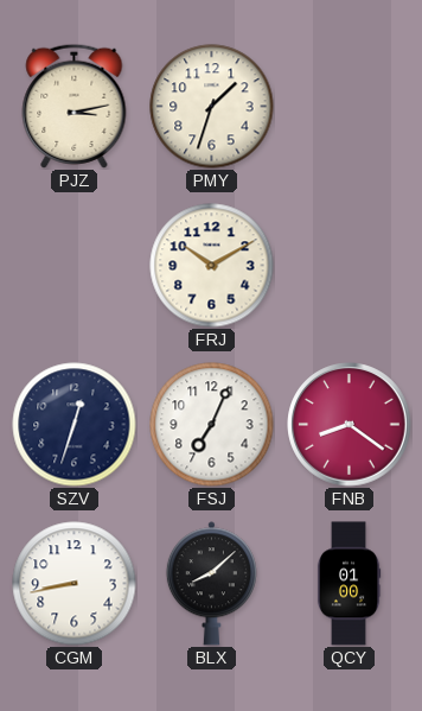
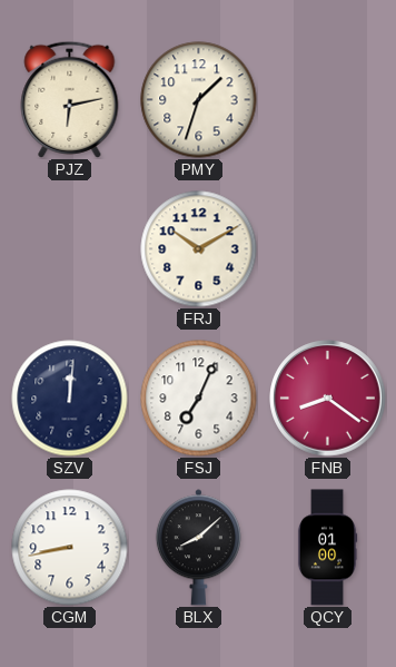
PJZ: 3:13 -> 6:13 (70, 99)
SZV: 12:33 -> 12:01 (70, 399)
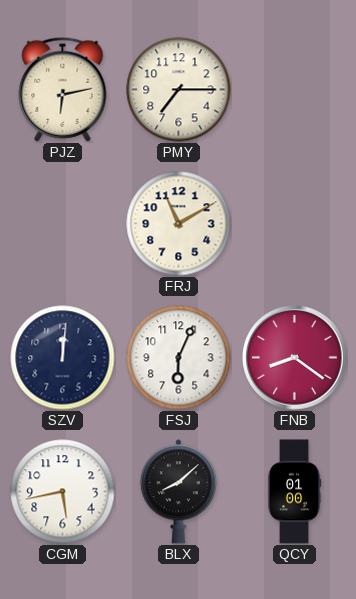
PMY: 1:33 -> 7:15 (179, 90)
FRJ: 10:10 -> 11:10 (179, 224)
FSJ: 7:04 -> 6:04 (179, 358)
CGM: 8:43 -> 5:43 (63, 492)
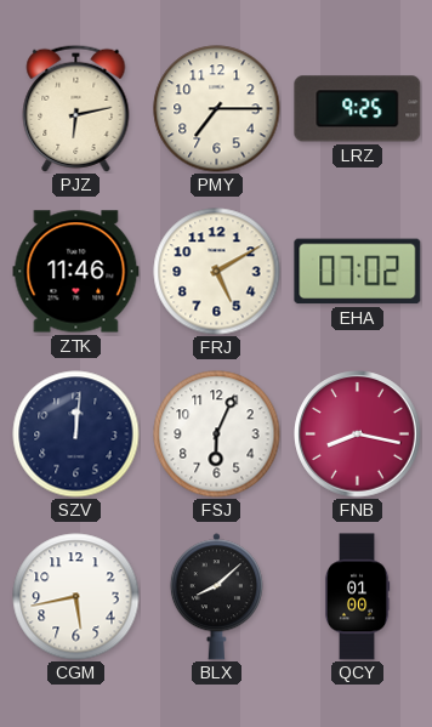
LRZ: none -> 9:25 (358, 109)
ZTK: none -> 11:46 (76, 272)
FRJ: 11:10 -> 5:10 (217, 272)
EHA: none -> 07:02 (358, 272)
FNB: 8:21 -> 8:17 (358, 435)
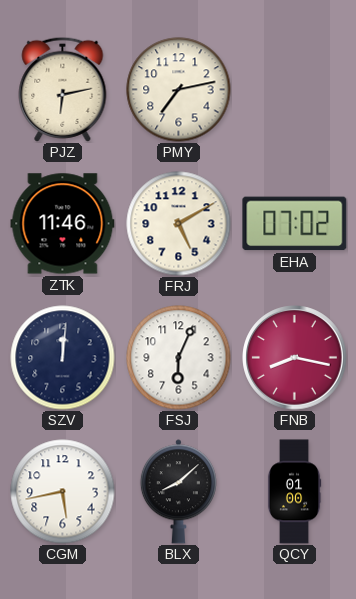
PMY: 7:15 -> 7:13 (179, 90)
LRZ: 9:25 -> none (358, 109)
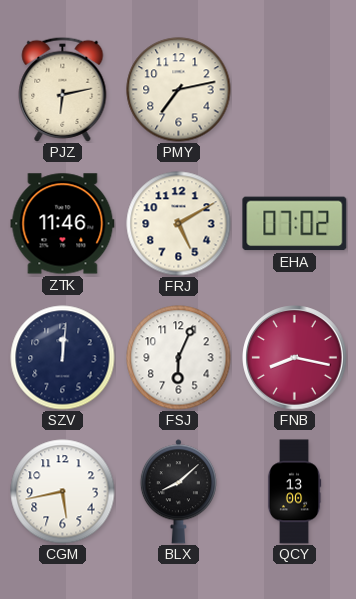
QCY: 01:00 -> 13:00 (294, 492)
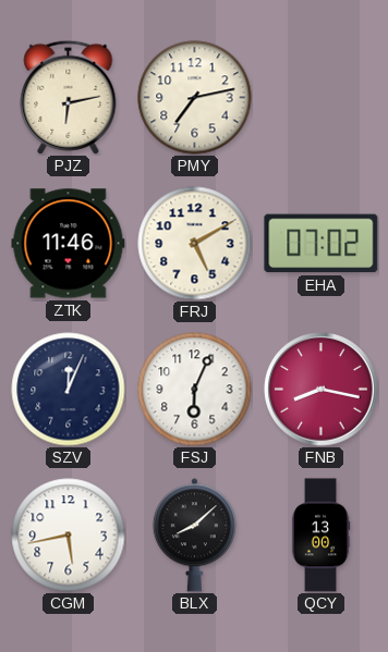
SZV: 12:01 -> 12:04 (69, 390)
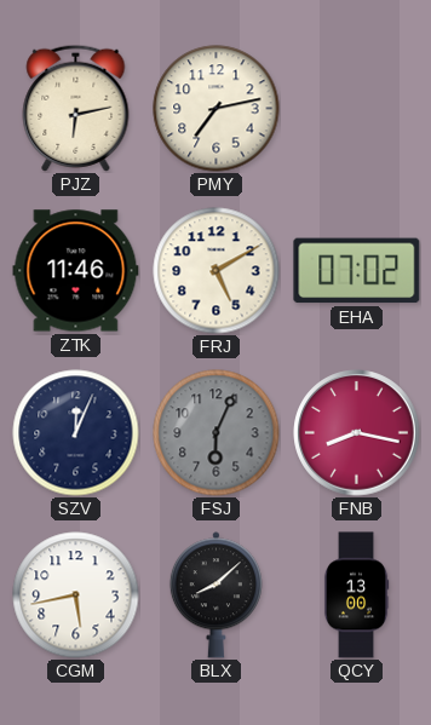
FSJ dial: white -> grey (217, 433)
